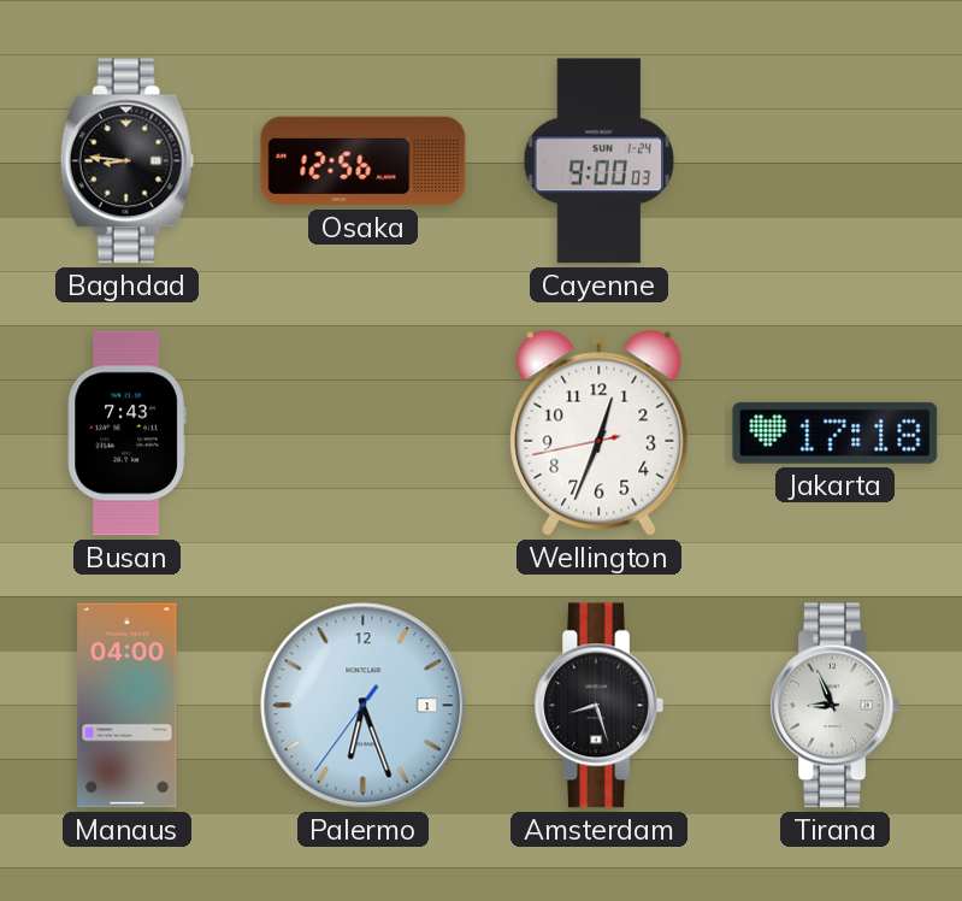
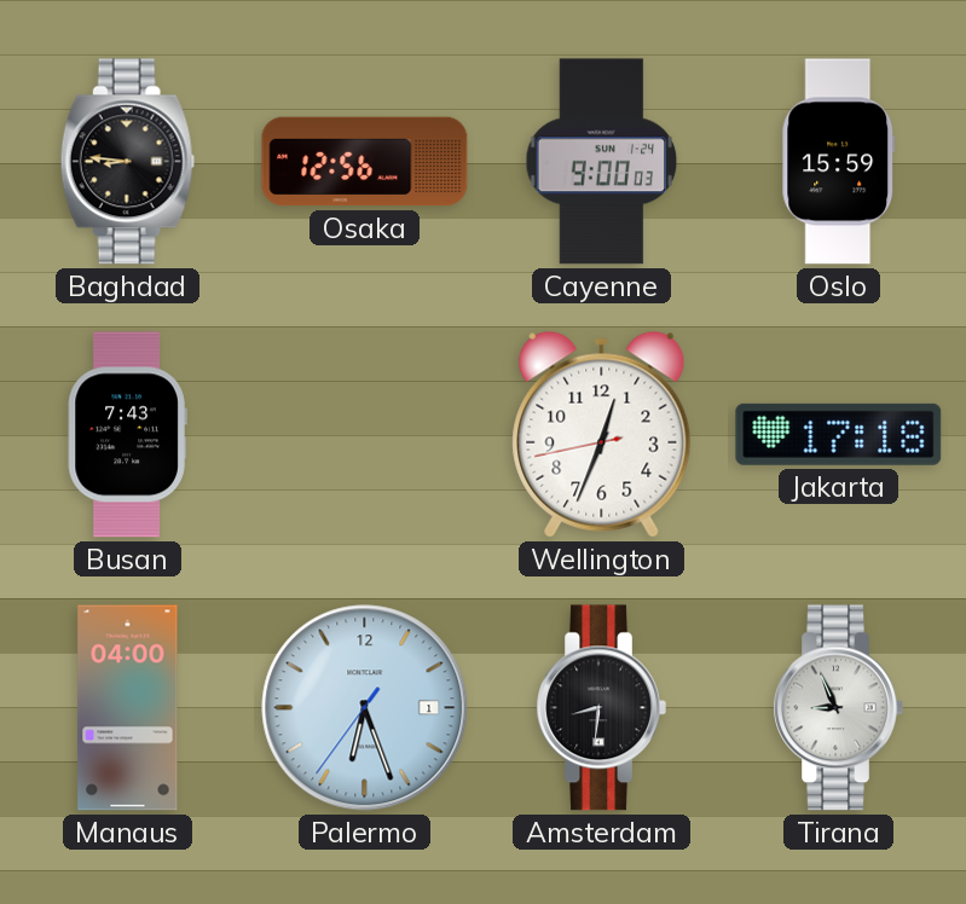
Oslo: none -> 15:59 (839, 162)
Amsterdam: 8:27 -> 8:31 (601, 708)
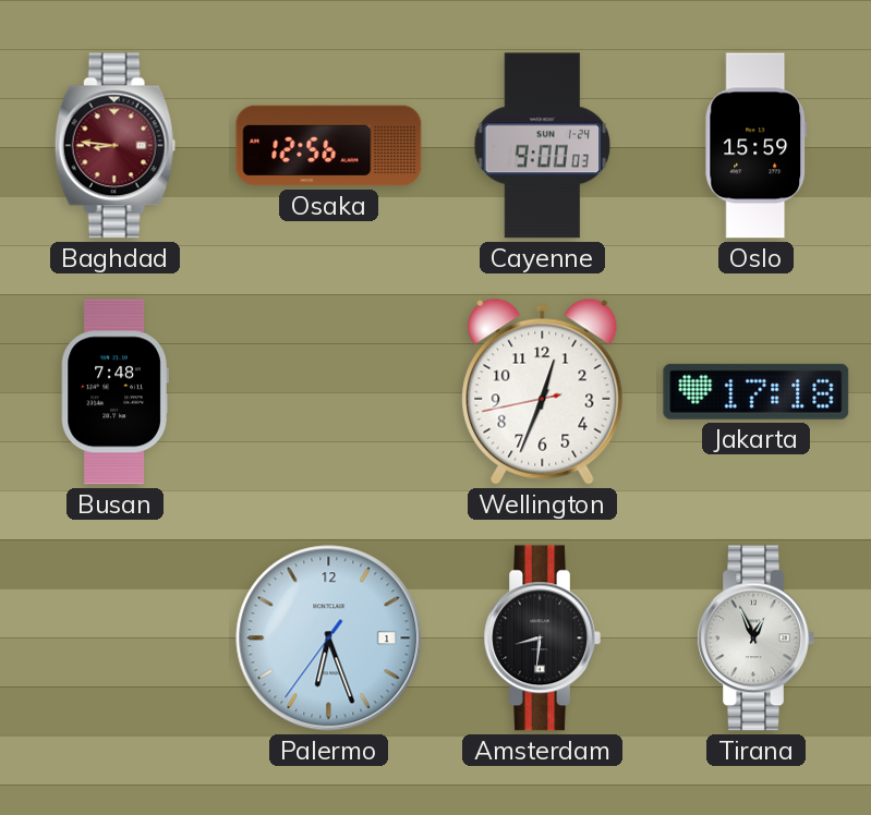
Baghdad dial: black -> burgundy (114, 146)
Busan: 7:43 -> 7:48 (114, 392)
Manaus: 04:00 -> none (128, 708)
Tirana: 8:56 -> 12:56 (755, 638)
